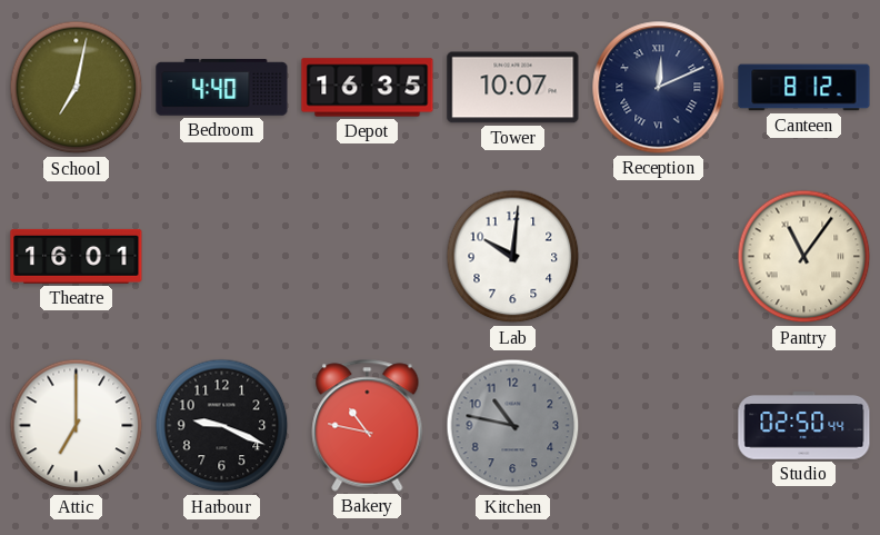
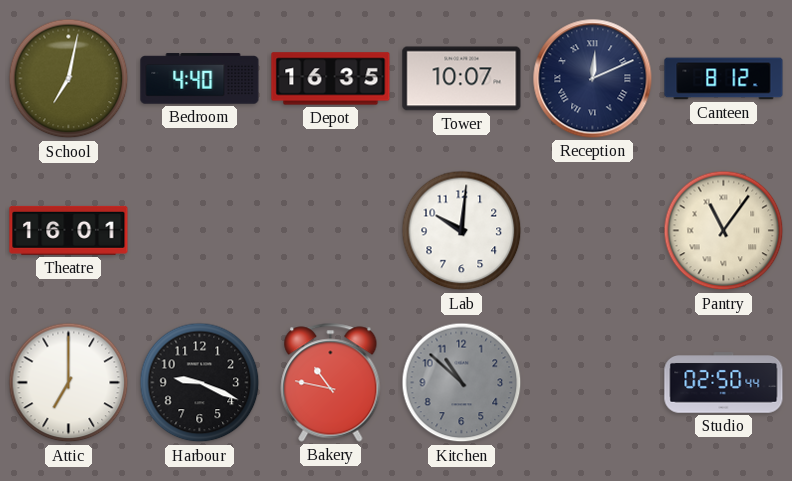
Kitchen: 10:47 -> 10:52 (462, 383)
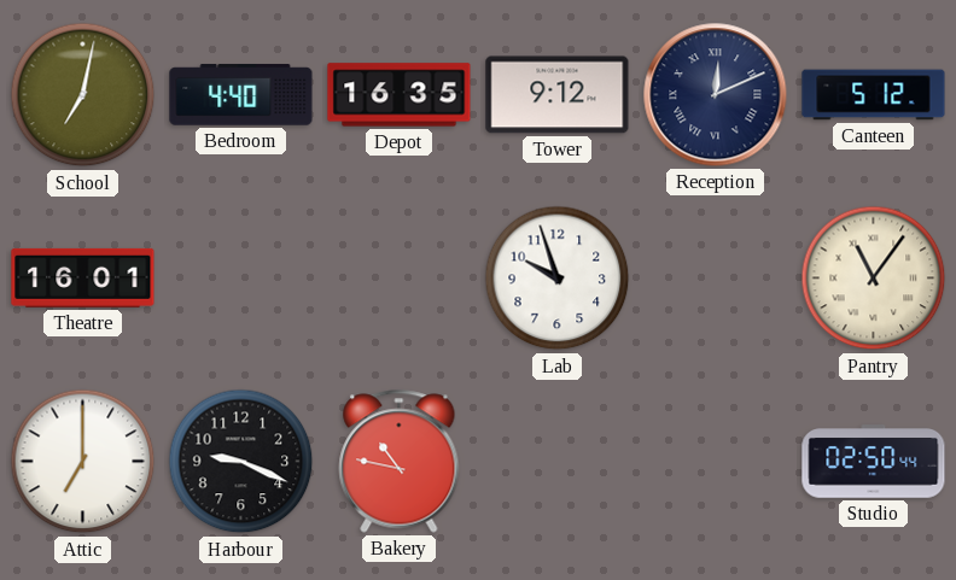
Tower: 10:07 -> 9:12 (558, 95)
Canteen: 8:12 -> 5:12 (874, 95)
Lab: 10:01 -> 9:57 (558, 279)
Kitchen: 10:52 -> none (462, 383)
